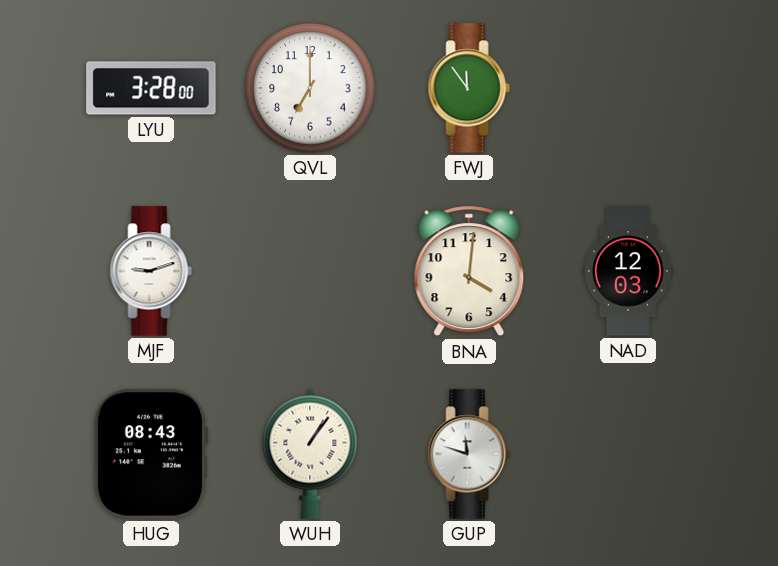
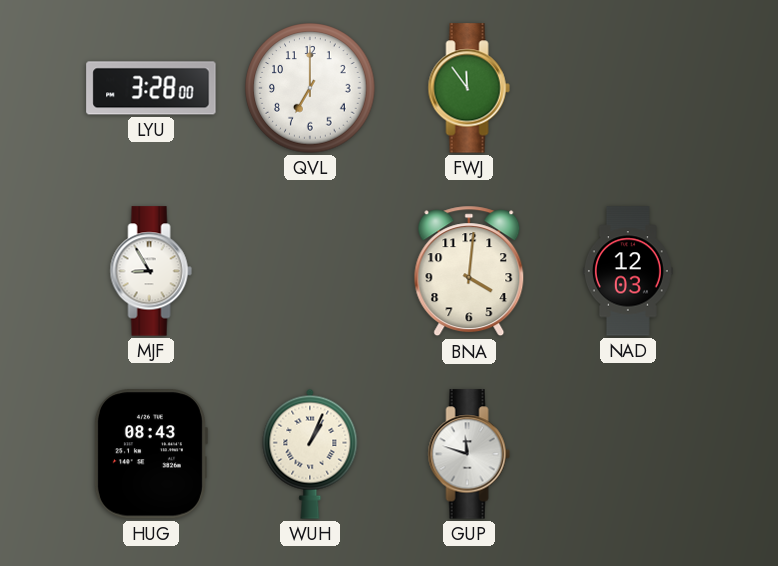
MJF: 9:12 -> 8:55 (151, 271)
WUH: 1:06 -> 1:04 (310, 454)
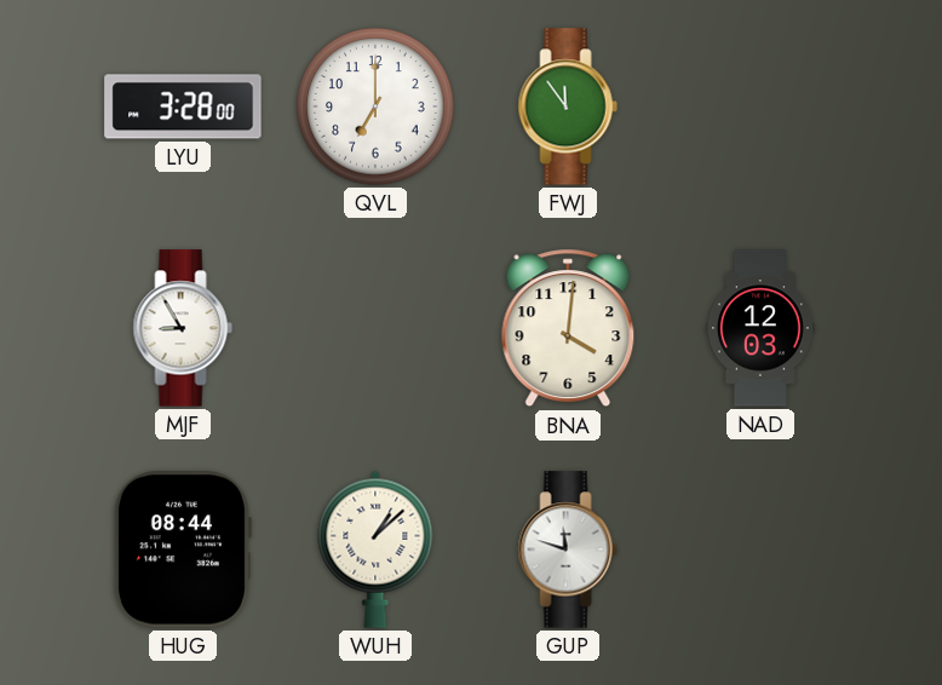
HUG: 08:43 -> 08:44 (182, 549)
WUH: 1:04 -> 1:08 (375, 549)
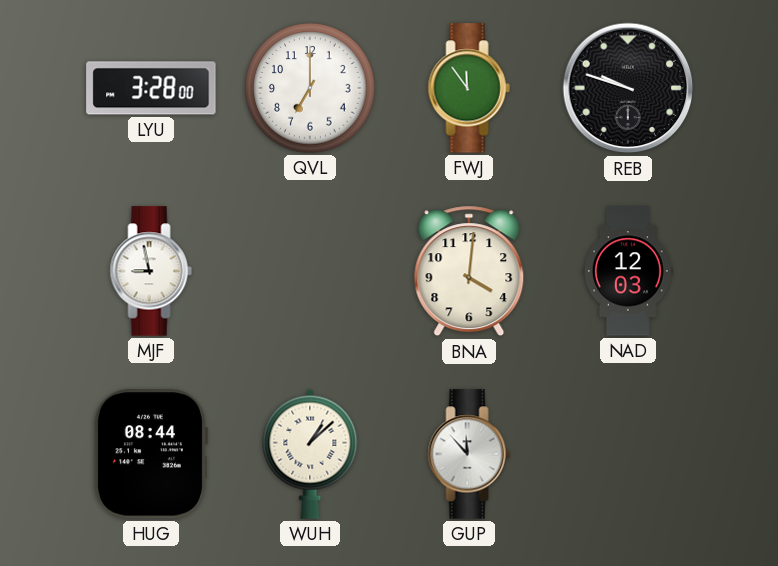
REB: none -> 9:48 (628, 88)
MJF: 8:55 -> 8:58 (151, 271)
GUP: 11:48 -> 11:53 (469, 454)
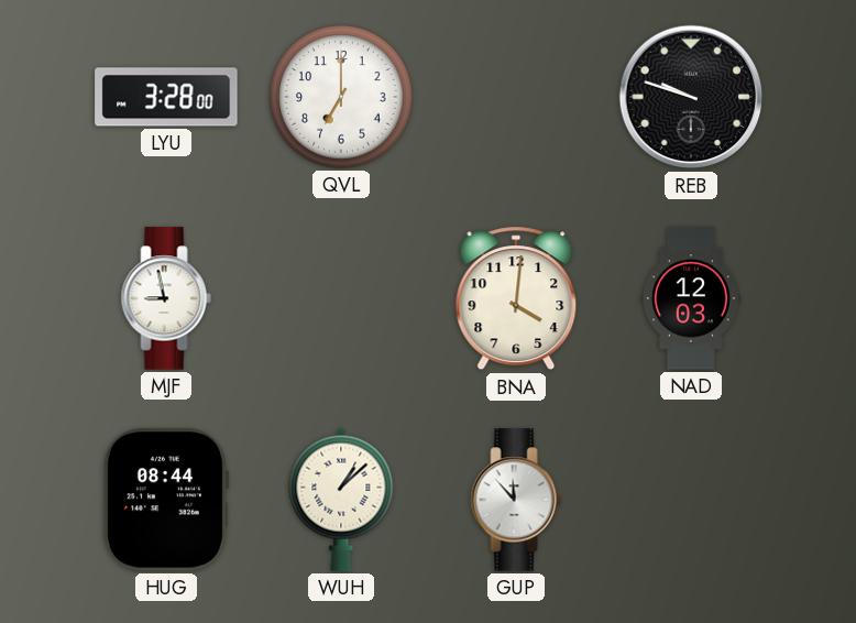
FWJ: 11:54 -> none (469, 88)
